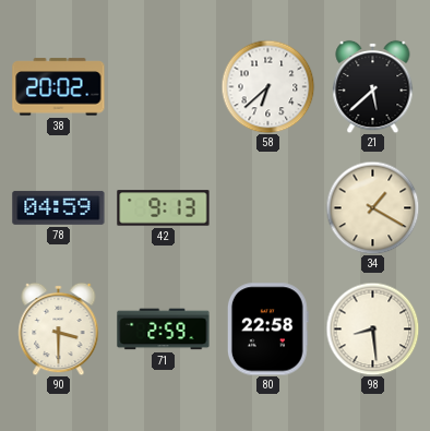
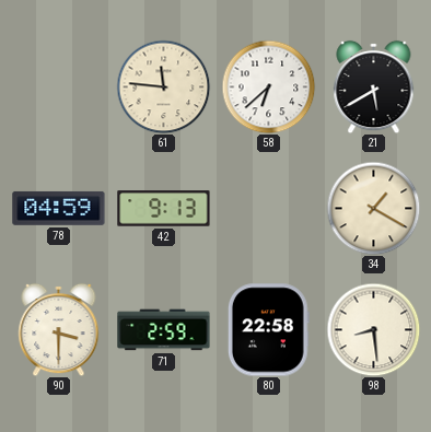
38: 20:02 -> none (59, 87)
61: none -> 11:46 (163, 86)
21: 5:38 -> 5:40 (374, 86)
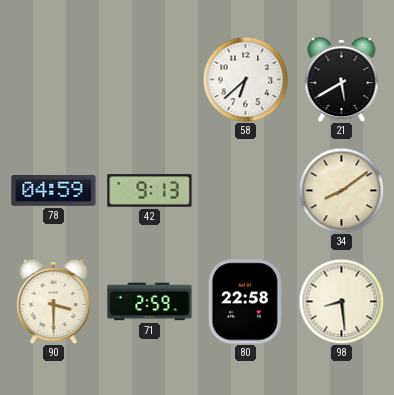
61: 11:46 -> none (163, 86)
34: 1:20 -> 8:09 (341, 190)
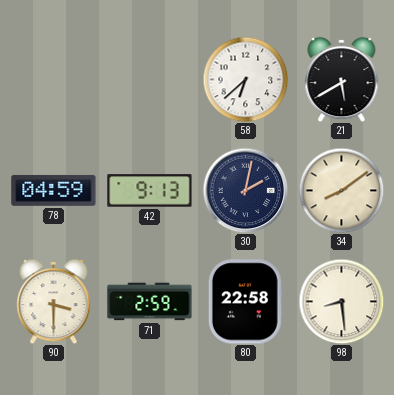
30: none -> 2:02 (245, 190)
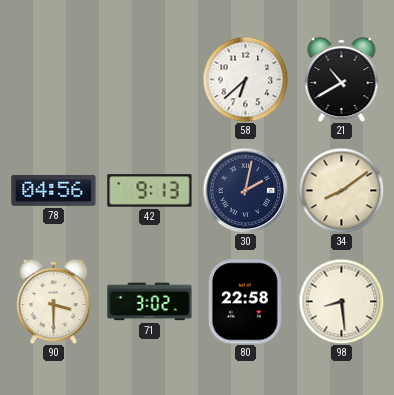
21: 5:40 -> 10:40 (342, 79)
78: 04:59 -> 04:56 (54, 190)
71: 2:59 -> 3:02 (150, 302)
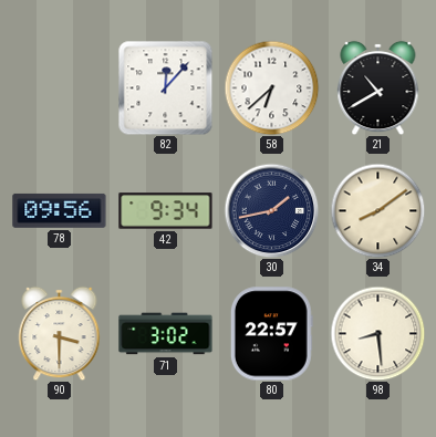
82: none -> 12:07 (165, 87)
78: 04:56 -> 09:56 (60, 210)
42: 9:13 -> 9:34 (166, 211)
30: 2:02 -> 1:43 (271, 210)
80: 22:58 -> 22:57 (271, 334)
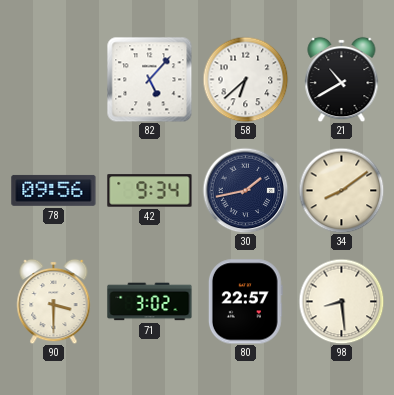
82: 12:07 -> 5:07 (149, 79)
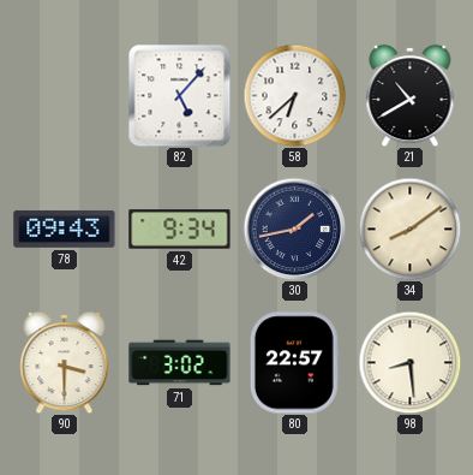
78: 09:56 -> 09:43 (65, 228)
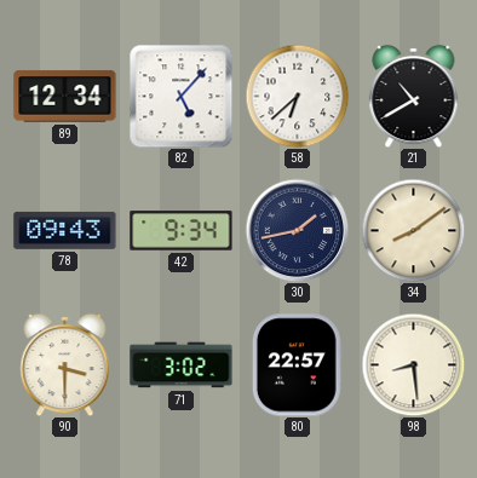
89: none -> 12:34 (65, 97)
